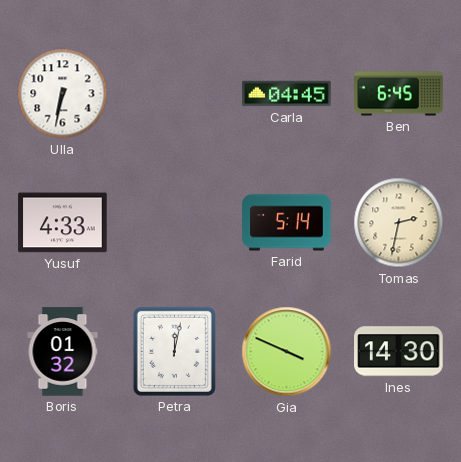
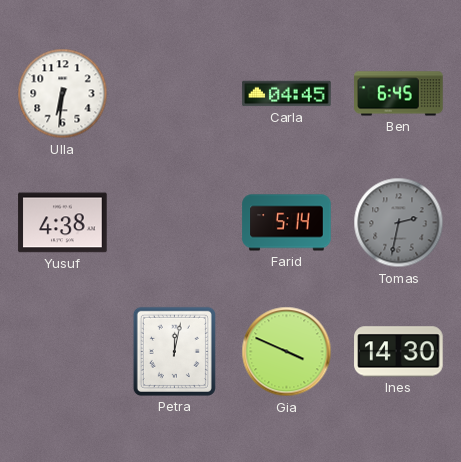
Ulla: 6:32 -> 6:31 (63, 94)
Yusuf: 4:33 -> 4:38 (63, 223)
Tomas dial: cream -> grey (399, 223)
Boris: 01:32 -> none (63, 352)
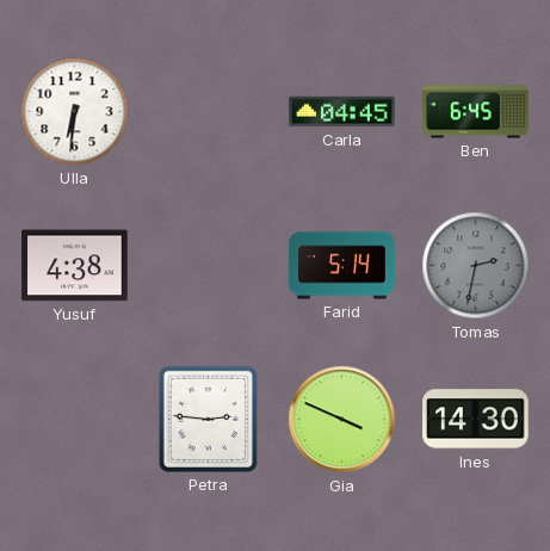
Petra: 12:02 -> 2:46 (208, 419)
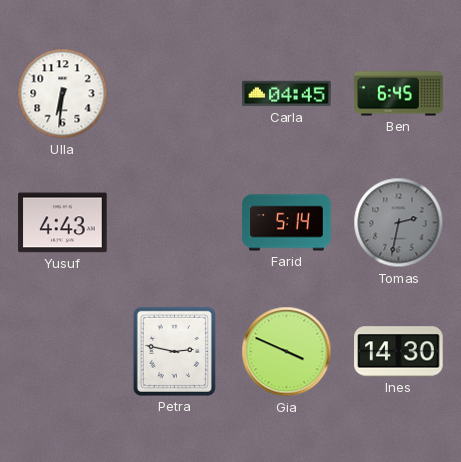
Yusuf: 4:38 -> 4:43 (63, 223)
Petra: 2:46 -> 2:47 (174, 351)
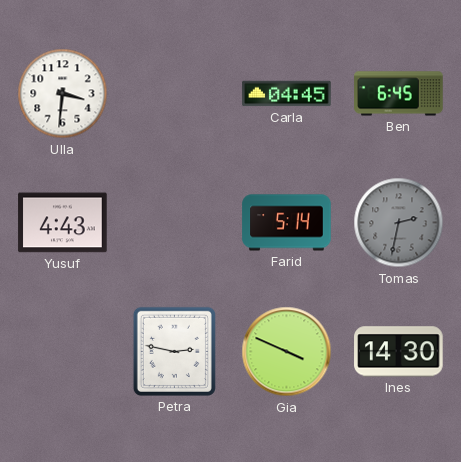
Ulla: 6:31 -> 3:31 (63, 94)
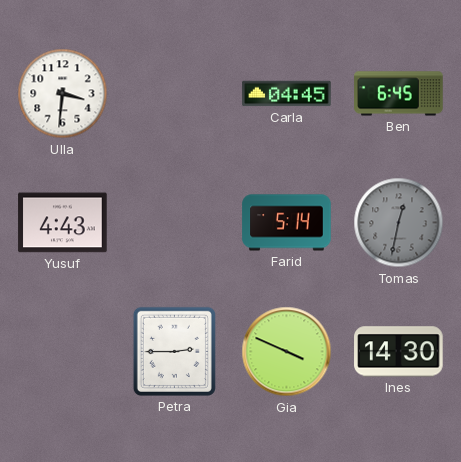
Tomas: 2:32 -> 12:32 (399, 223)
Petra: 2:47 -> 2:45 (174, 351)
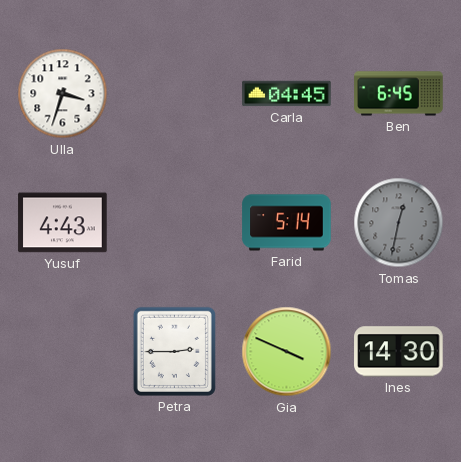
Ulla: 3:31 -> 3:33 (63, 94)
